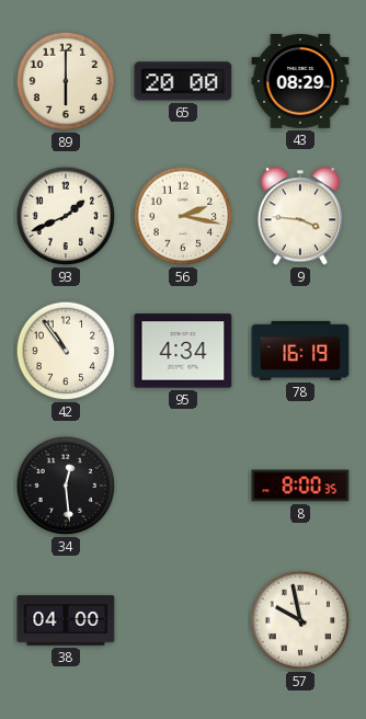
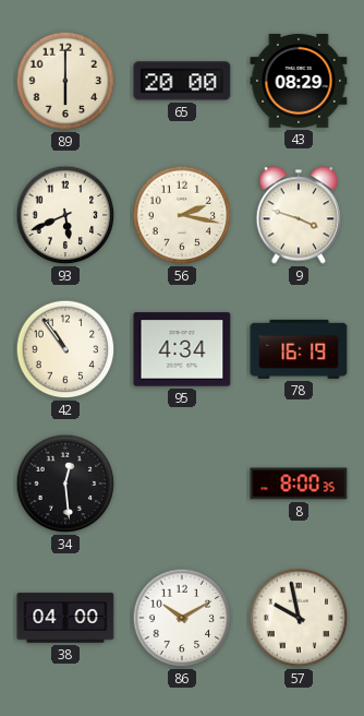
93: 1:41 -> 5:41 (65, 215)
9: 3:46 -> 3:48 (298, 215)
86: none -> 10:10 (182, 618)
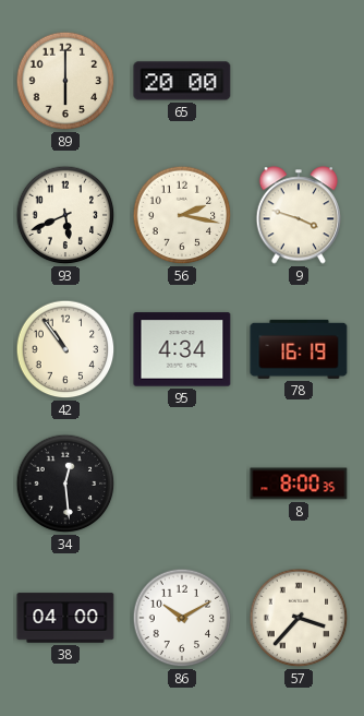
43: 08:29 -> none (299, 82)
57: 9:58 -> 3:37 (299, 618)
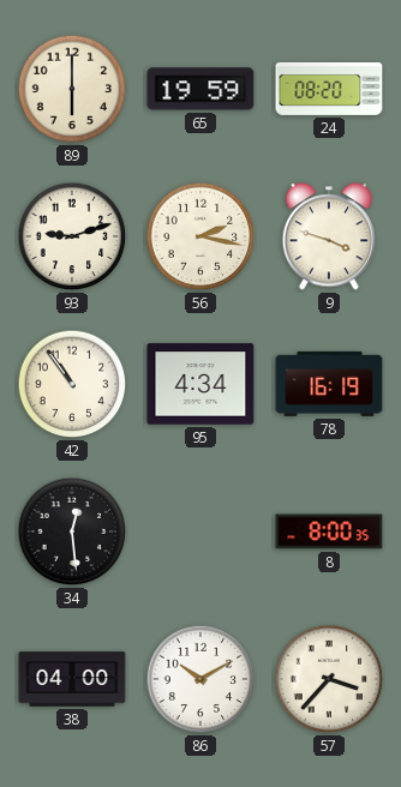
65: 20:00 -> 19:59 (200, 89)
24: none -> 08:20 (329, 89)
93: 5:41 -> 9:12 (72, 236)
